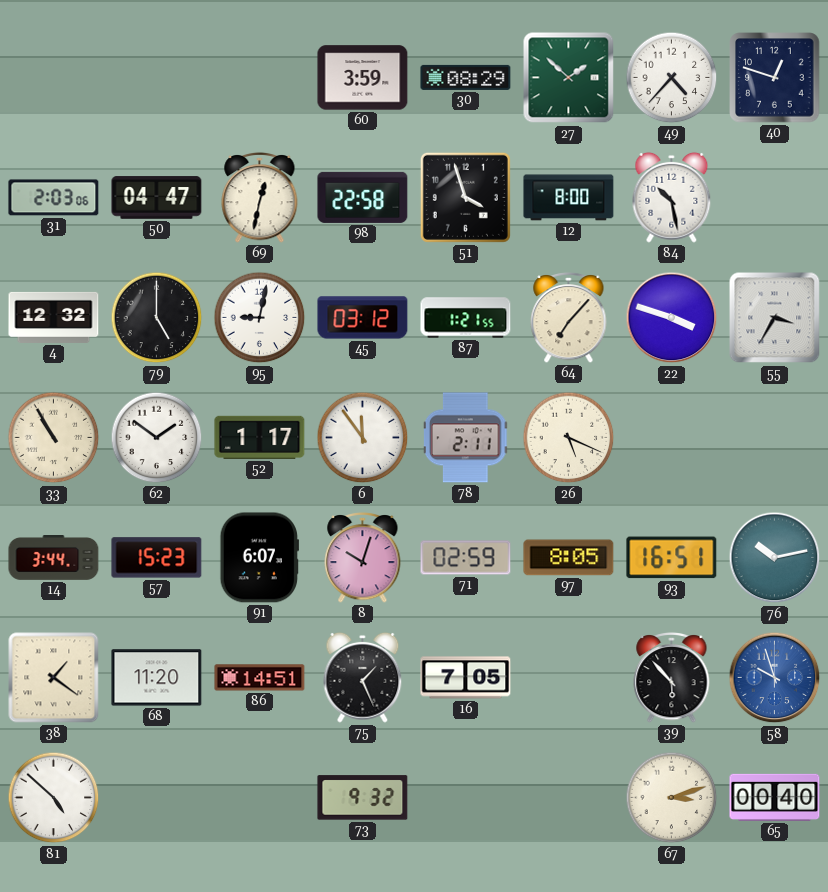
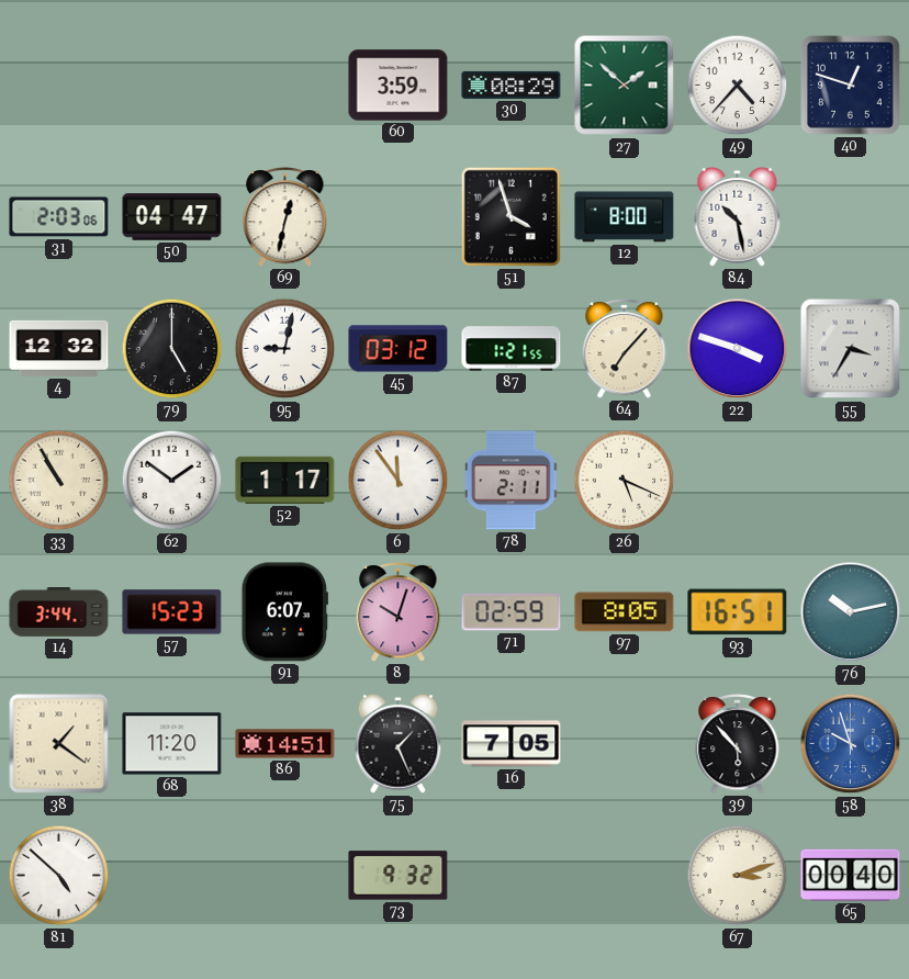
98: 22:58 -> none (363, 197)
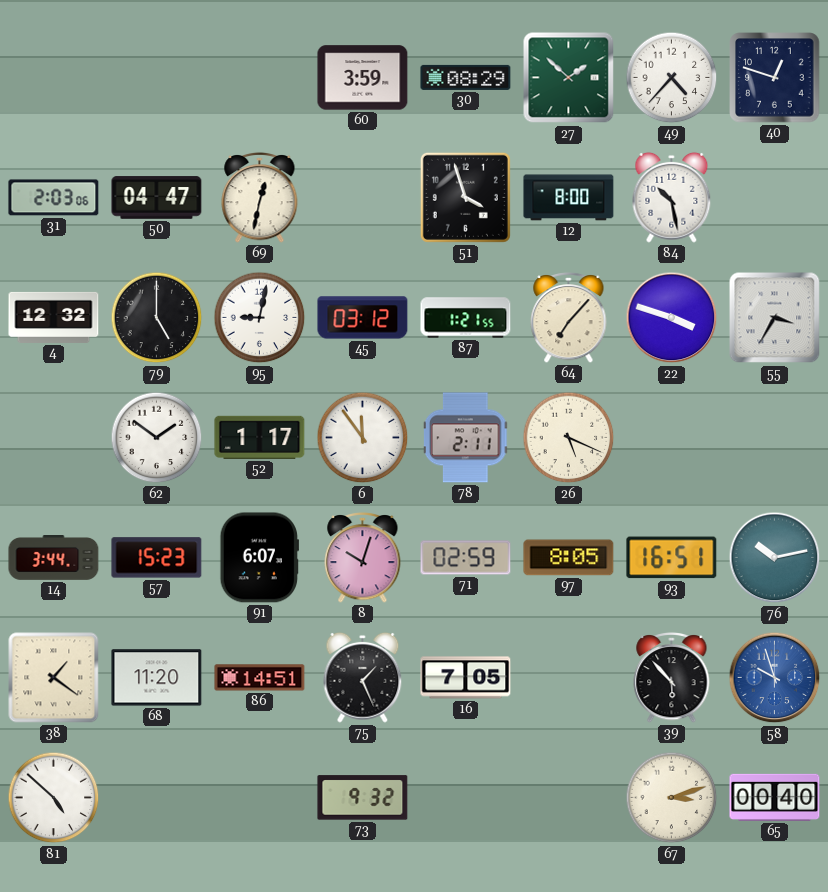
33: 10:55 -> none (59, 481)
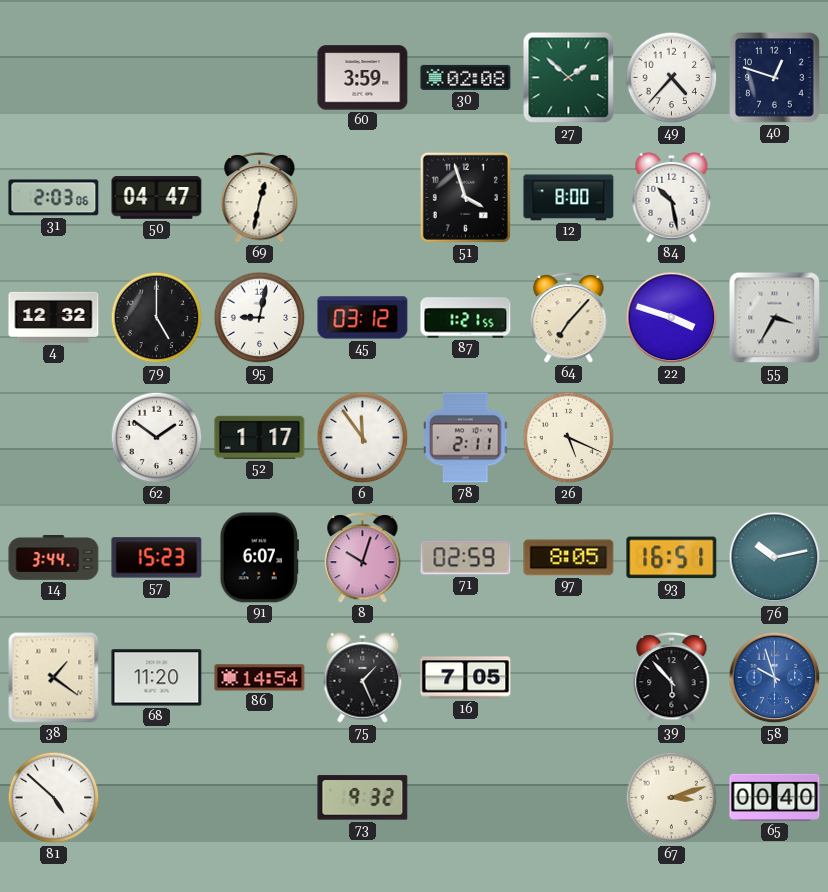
30: 08:29 -> 02:08 (466, 77)
86: 14:51 -> 14:54 (260, 678)
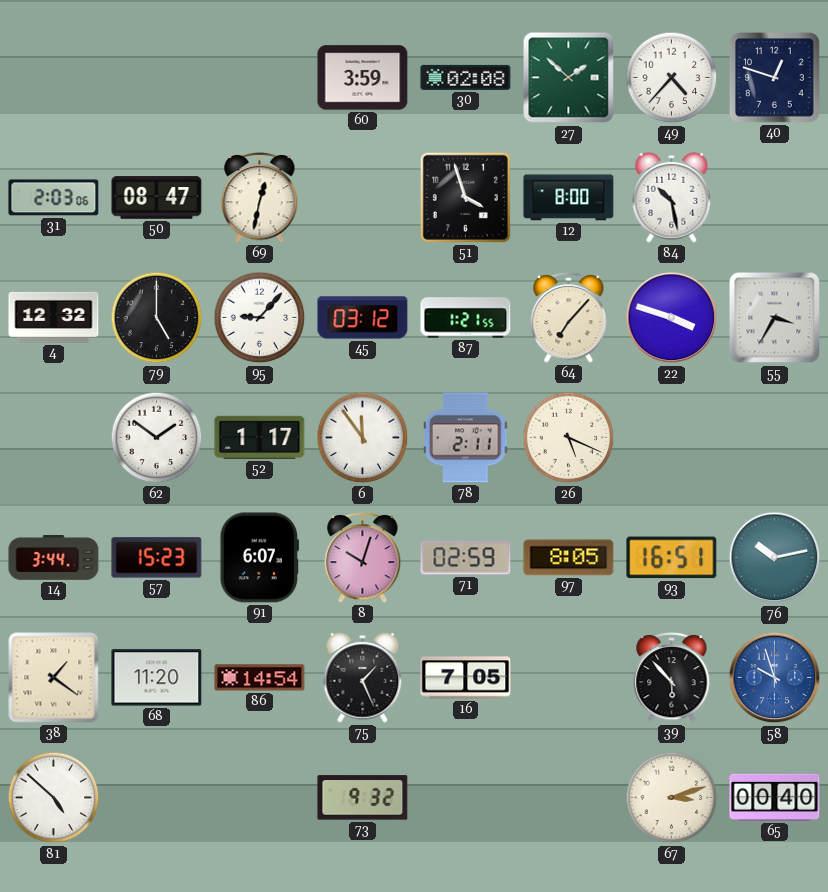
50: 04:47 -> 08:47 (157, 198)
95: 9:02 -> 9:07 (260, 318)
